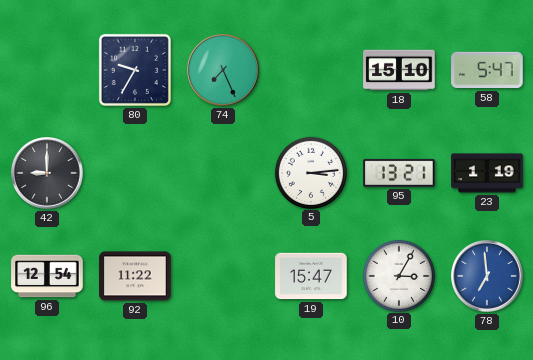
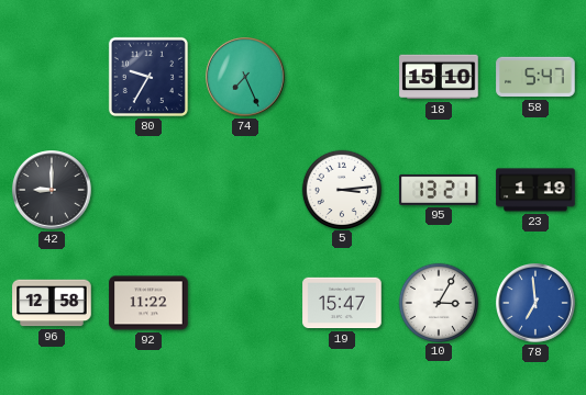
96: 12:54 -> 12:58 (52, 303)
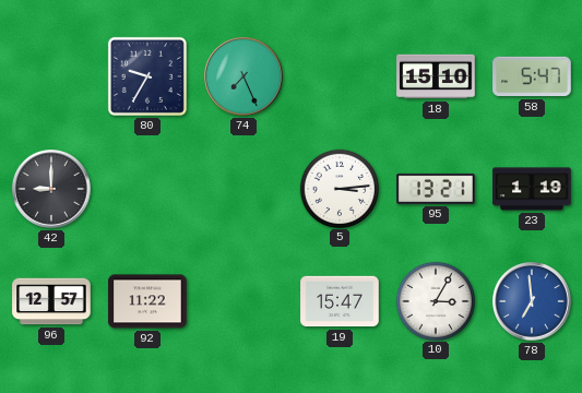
96: 12:58 -> 12:57 (51, 301)
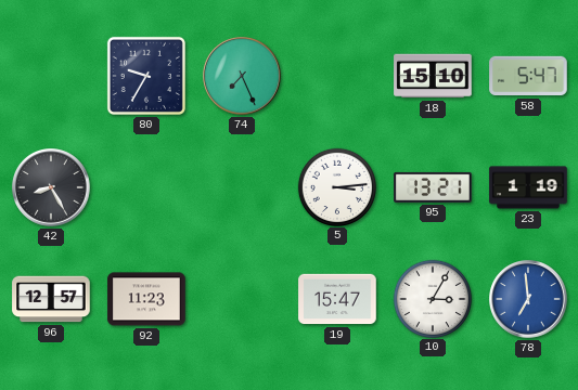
42: 9:00 -> 8:25 (51, 187)
92: 11:22 -> 11:23 (146, 299)
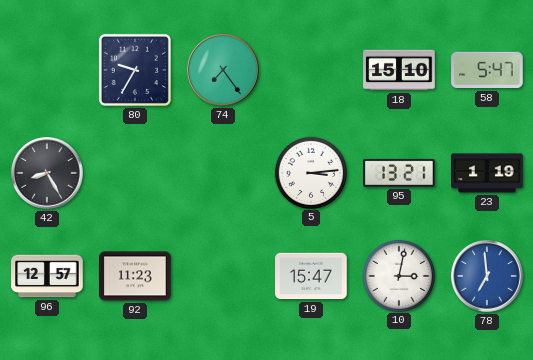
74: 7:26 -> 7:24 (223, 70)
10: 3:05 -> 3:02 (398, 275)
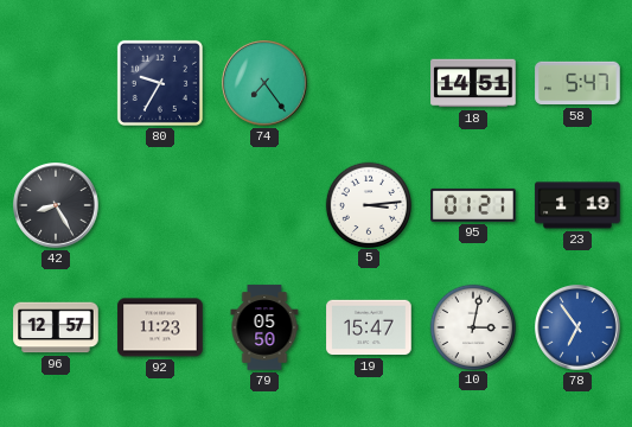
18: 15:10 -> 14:51 (473, 83)
95: 13:21 -> 01:21 (473, 205)
79: none -> 05:50 (264, 327)
78: 6:59 -> 6:54 (577, 327)
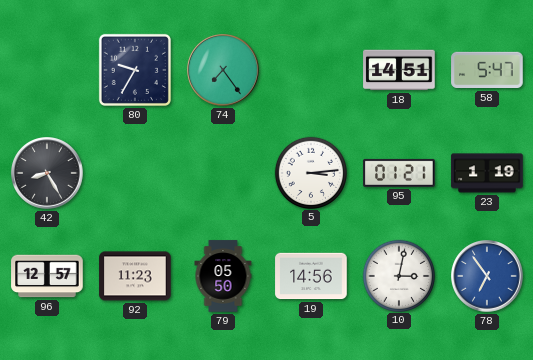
19: 15:47 -> 14:56 (311, 276)
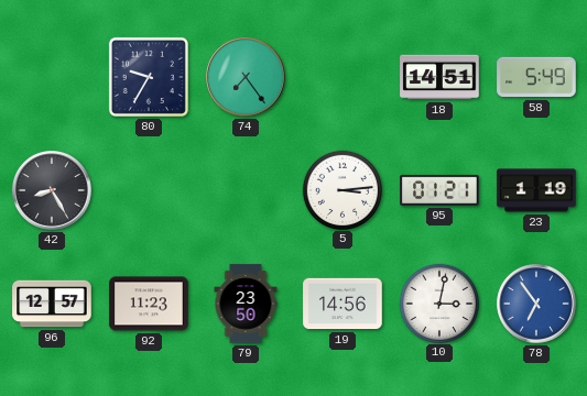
58: 5:47 -> 5:49 (536, 77)
79: 05:50 -> 23:50 (246, 304)
